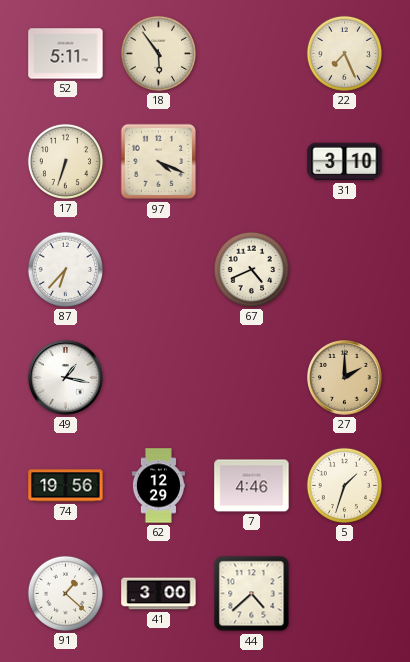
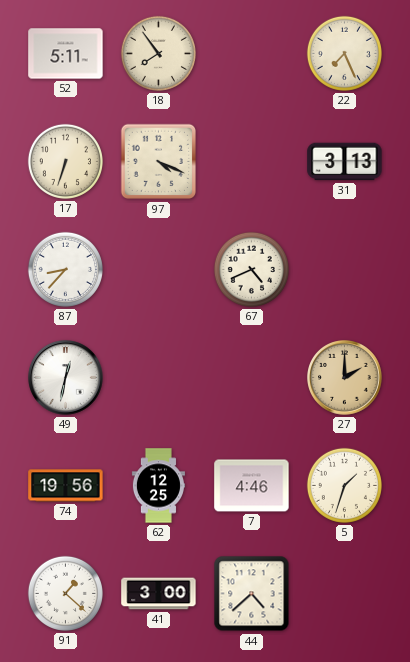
18: 5:54 -> 7:54 (158, 53)
31: 3:10 -> 3:13 (345, 162)
87: 6:37 -> 8:37 (65, 269)
49: 1:17 -> 12:32 (66, 378)
62: 12:29 -> 12:25 (158, 486)
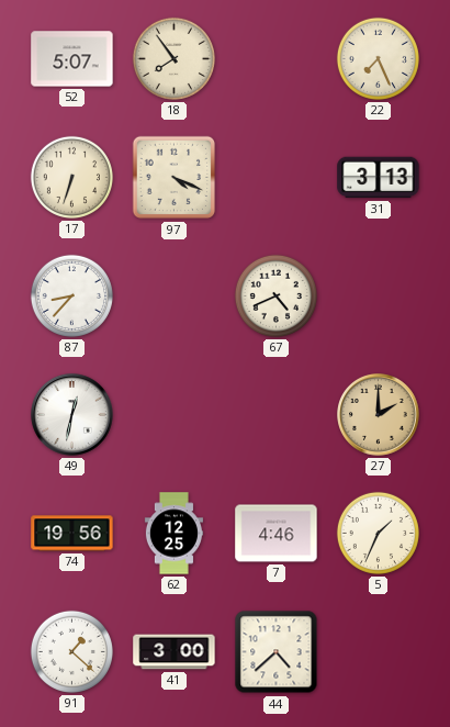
52: 5:11 -> 5:07 (72, 59)
5: 1:33 -> 1:34 (378, 533)
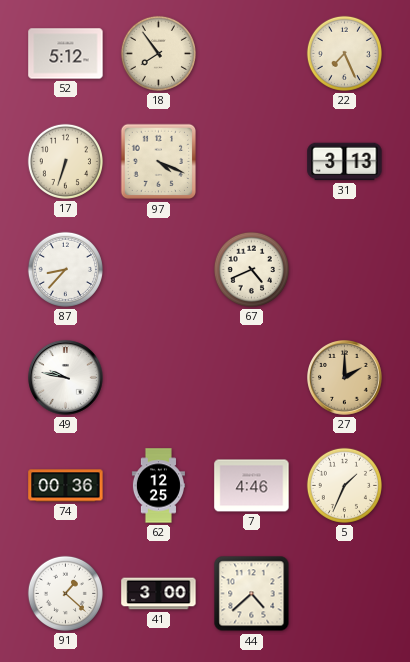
52: 5:07 -> 5:12 (66, 54)
49: 12:32 -> 9:47 (66, 378)
74: 19:56 -> 00:36 (66, 486)
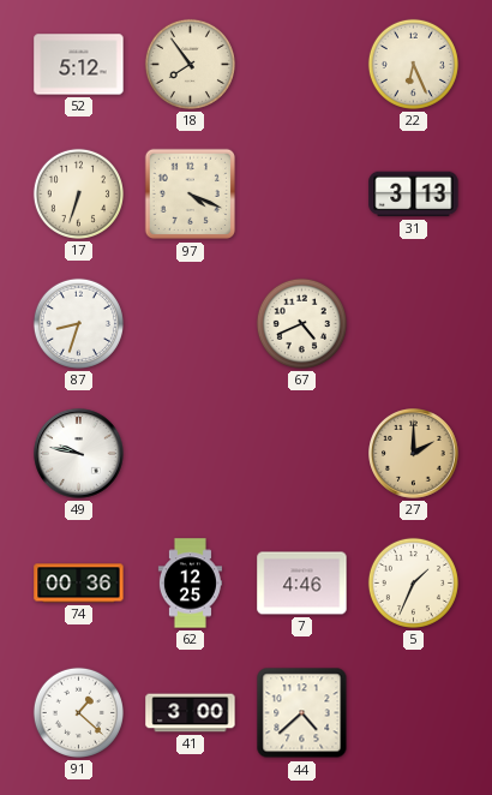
22: 7:26 -> 6:26 (413, 64)
87: 8:37 -> 8:33 (78, 323)
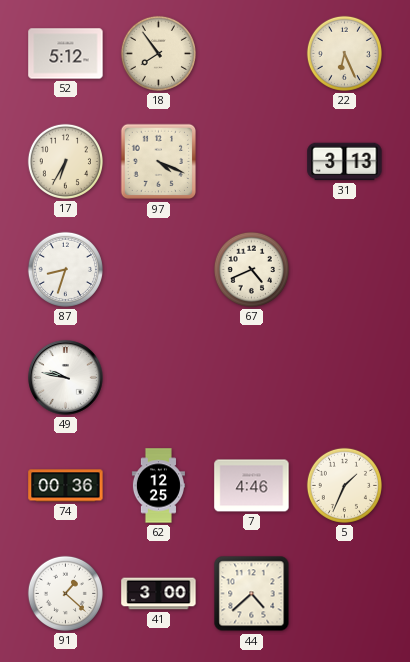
17: 6:33 -> 6:35 (65, 161)
27: 2:00 -> none (414, 454)
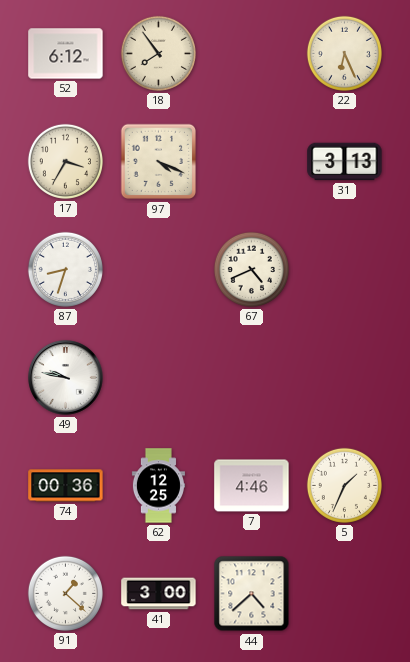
52: 5:12 -> 6:12 (66, 54)
17: 6:35 -> 3:35 (65, 161)
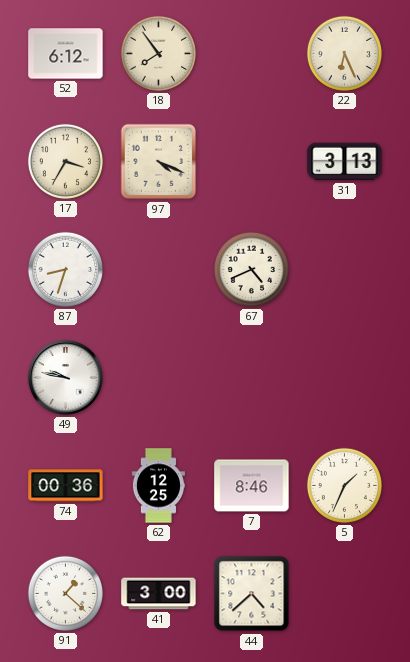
7: 4:46 -> 8:46 (252, 486)
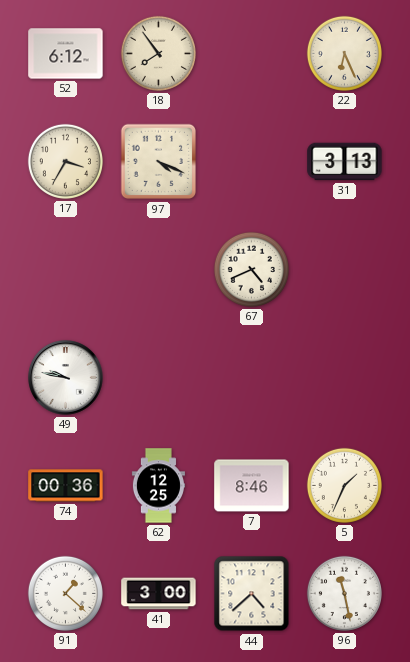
87: 8:33 -> none (65, 269)
96: none -> 11:28 (344, 593)
